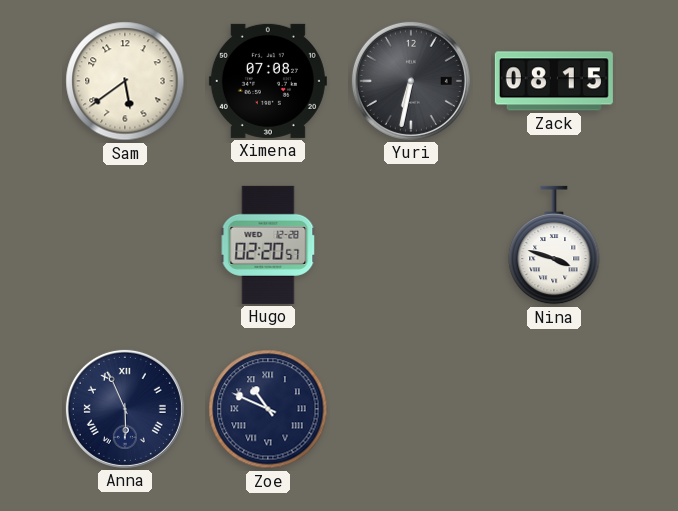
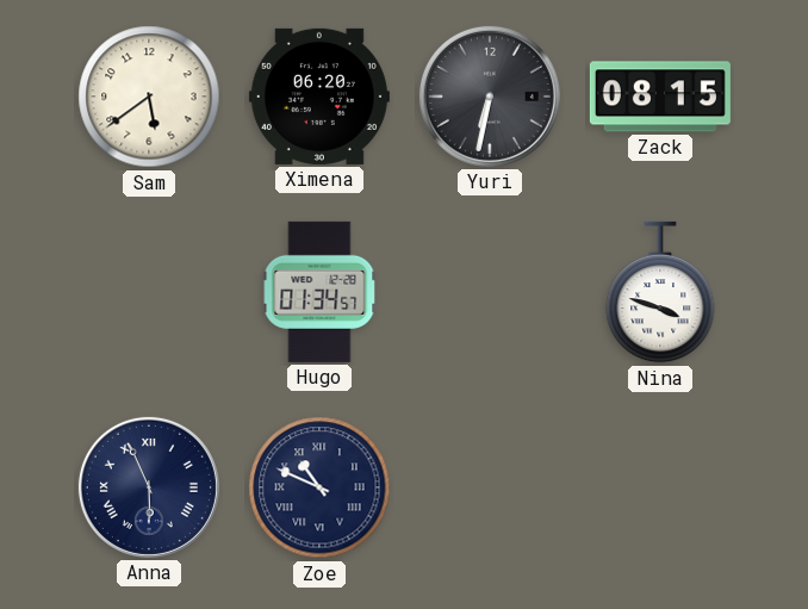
Ximena: 07:08 -> 06:20 (319, 97)
Hugo: 02:20 -> 01:34 (319, 292)
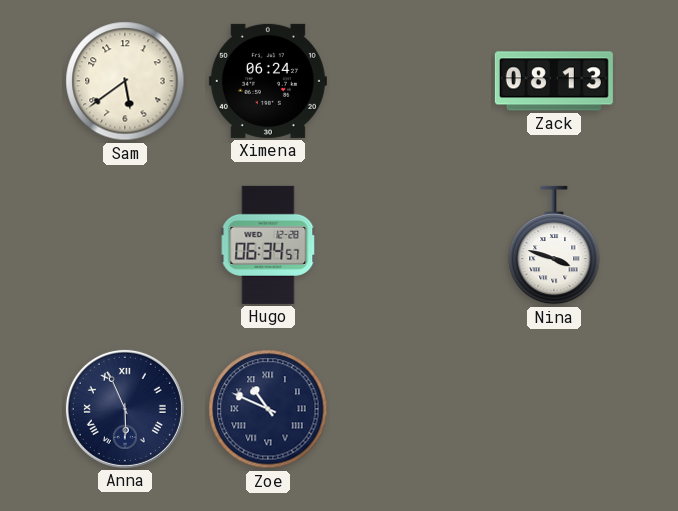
Ximena: 06:20 -> 06:24 (268, 81)
Yuri: 6:32 -> none (490, 97)
Zack: 08:15 -> 08:13 (554, 81)
Hugo: 01:34 -> 06:34 (268, 245)
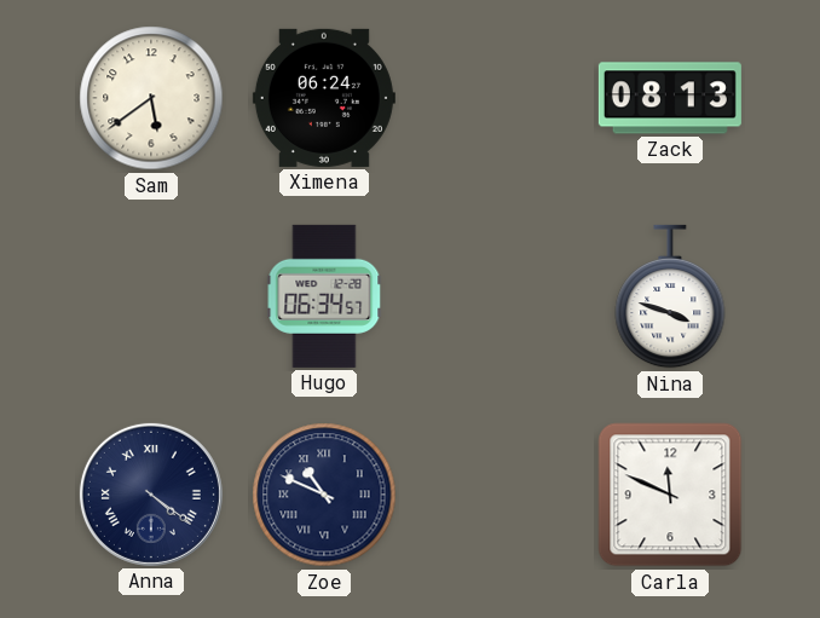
Anna: 5:56 -> 4:21 (151, 495)
Carla: none -> 11:49 (670, 495)
